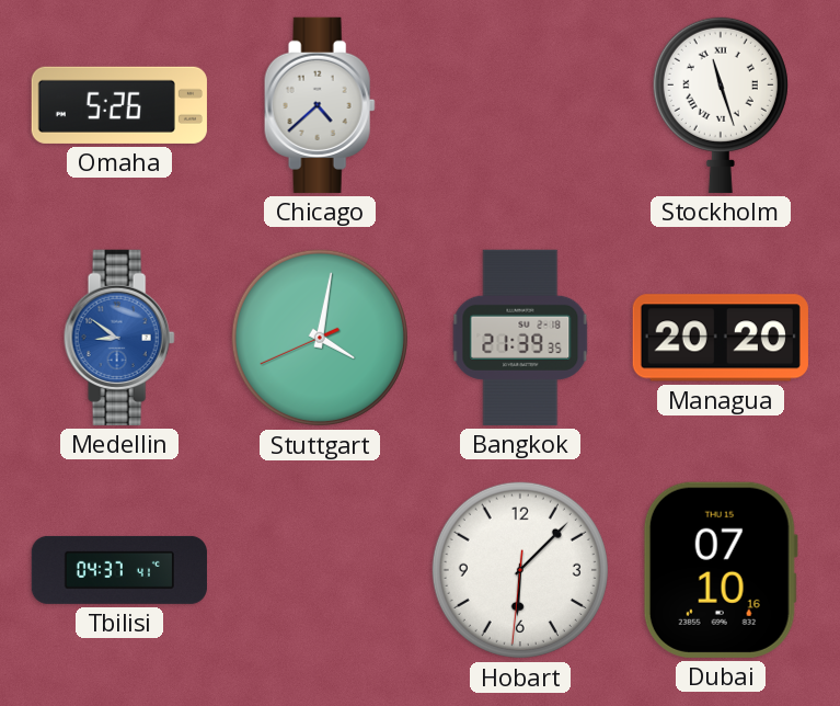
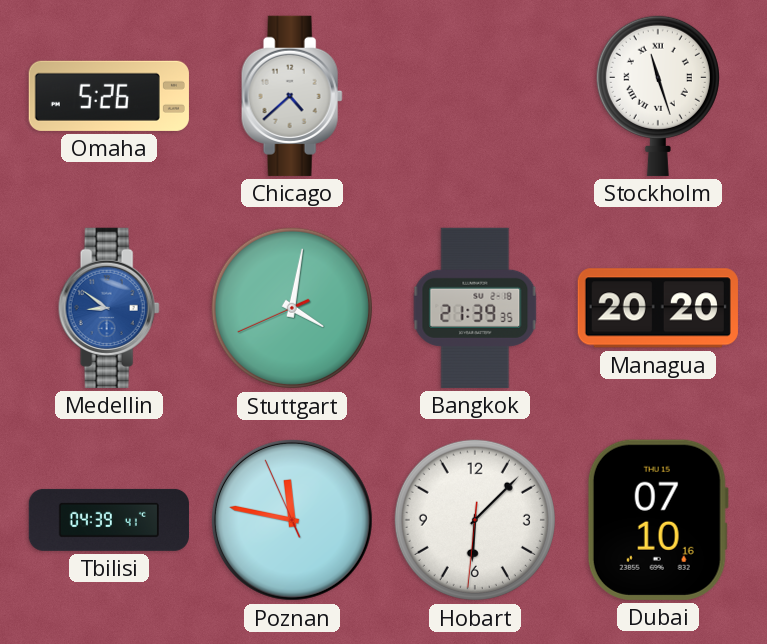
Tbilisi: 04:37 -> 04:39 (109, 520)
Poznan: none -> 11:46 (292, 520)
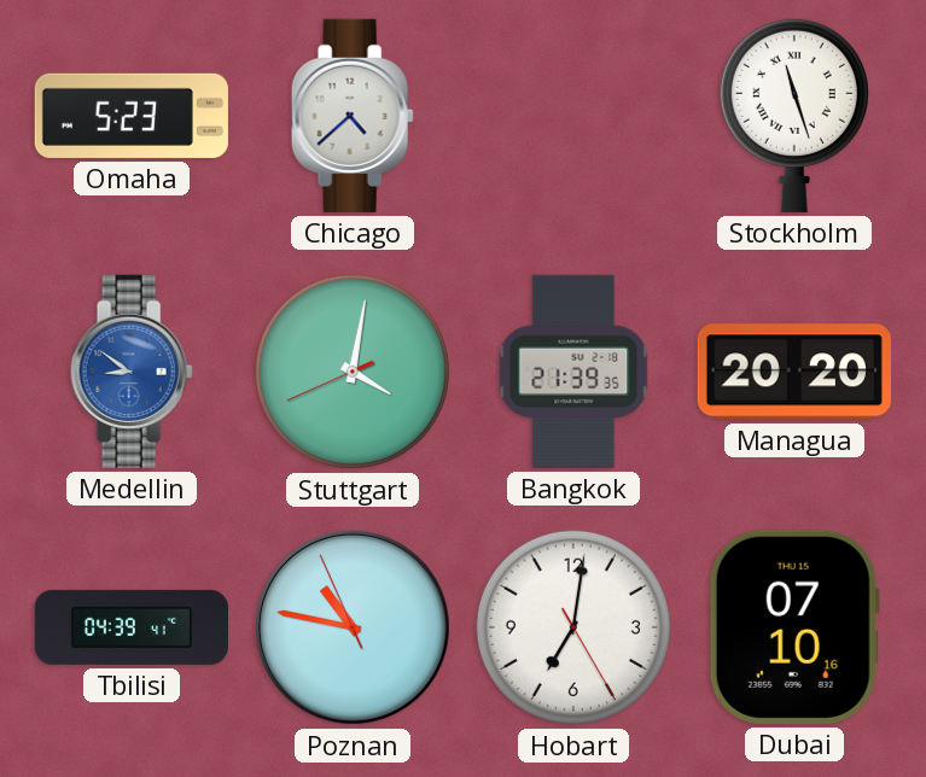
Omaha: 5:26 -> 5:23 (132, 116)
Poznan: 11:46 -> 10:46 (353, 627)
Hobart: 6:07 -> 7:01 (573, 627)
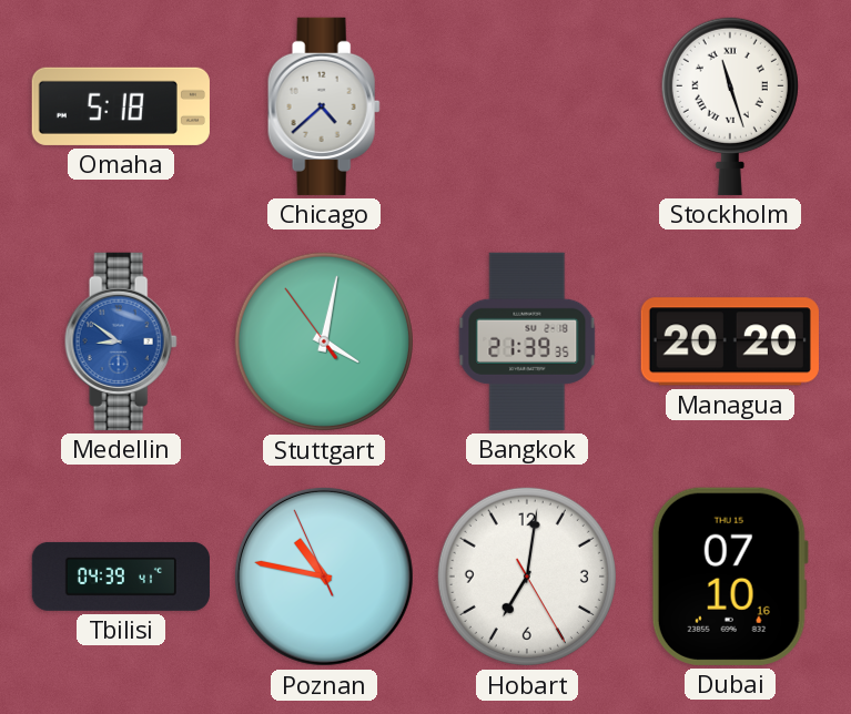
Omaha: 5:23 -> 5:18 (121, 106)
Stuttgart: 4:01:41 -> 4:01:54 (324, 341)
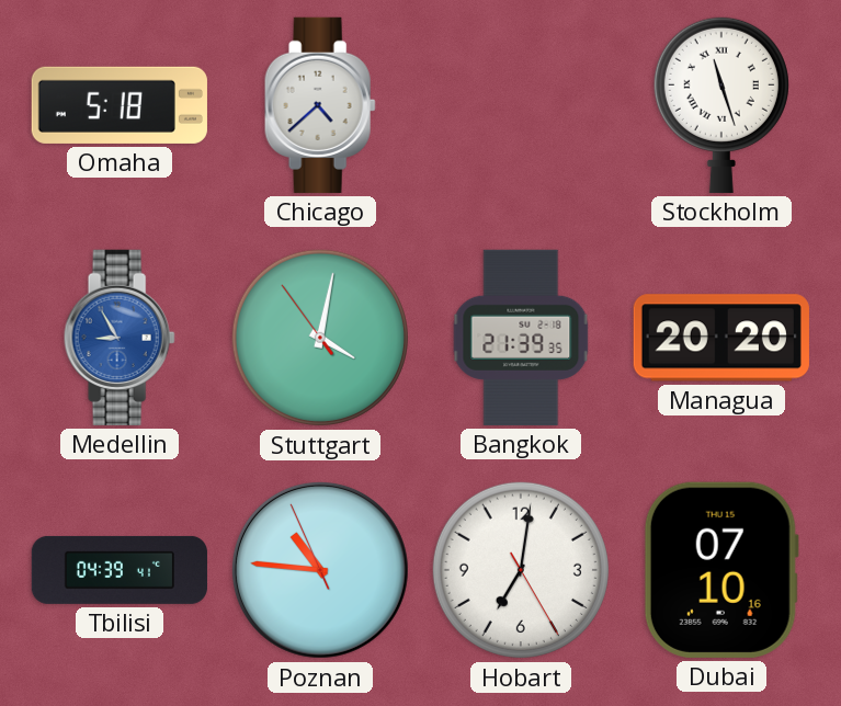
Medellin: 8:51 -> 8:55 (120, 338)
Poznan: 10:46 -> 10:45 (320, 570)
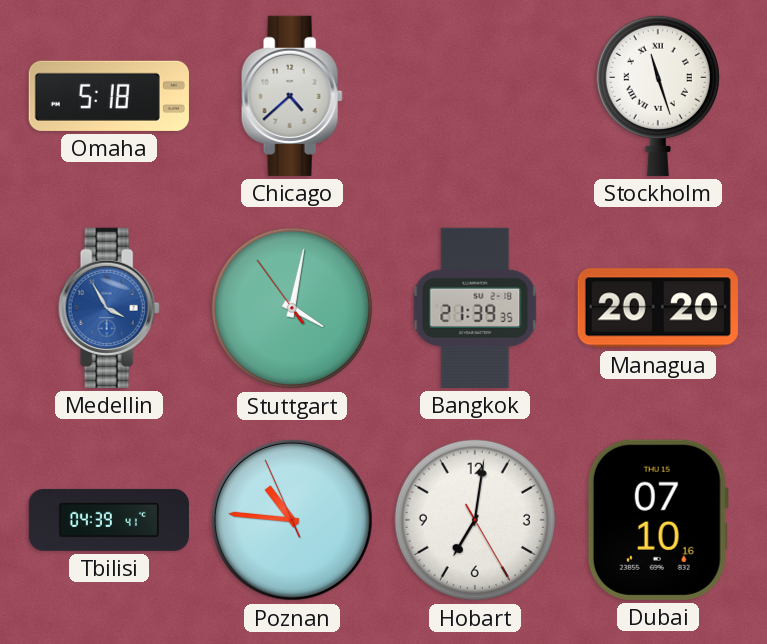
Medellin: 8:55 -> 3:55 (109, 308)
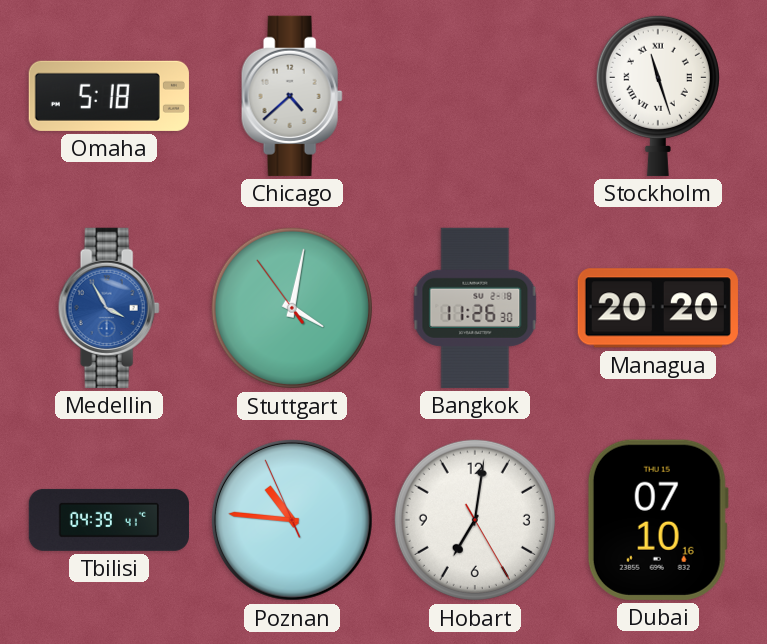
Bangkok: 21:39 -> 11:26 (475, 308)
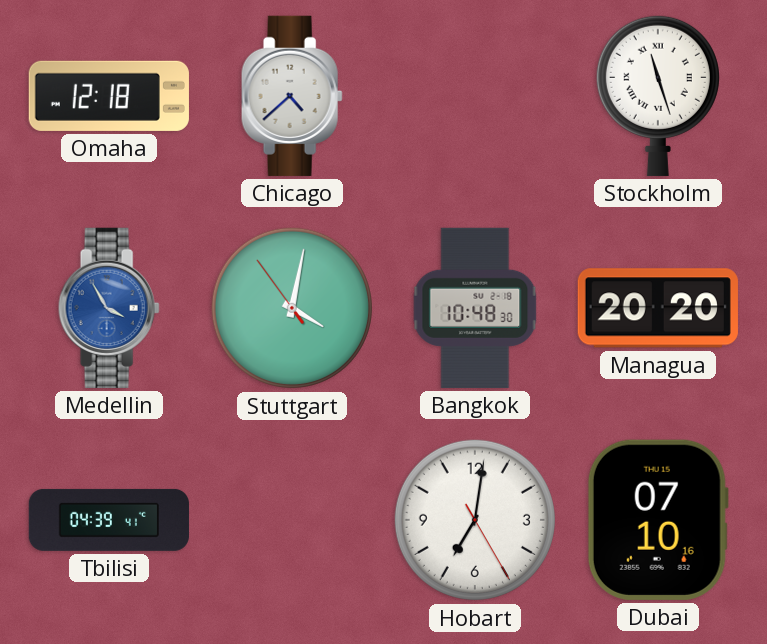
Omaha: 5:18 -> 12:18 (109, 96)
Bangkok: 11:26 -> 10:48 (475, 308)
Poznan: 10:45 -> none (292, 520)
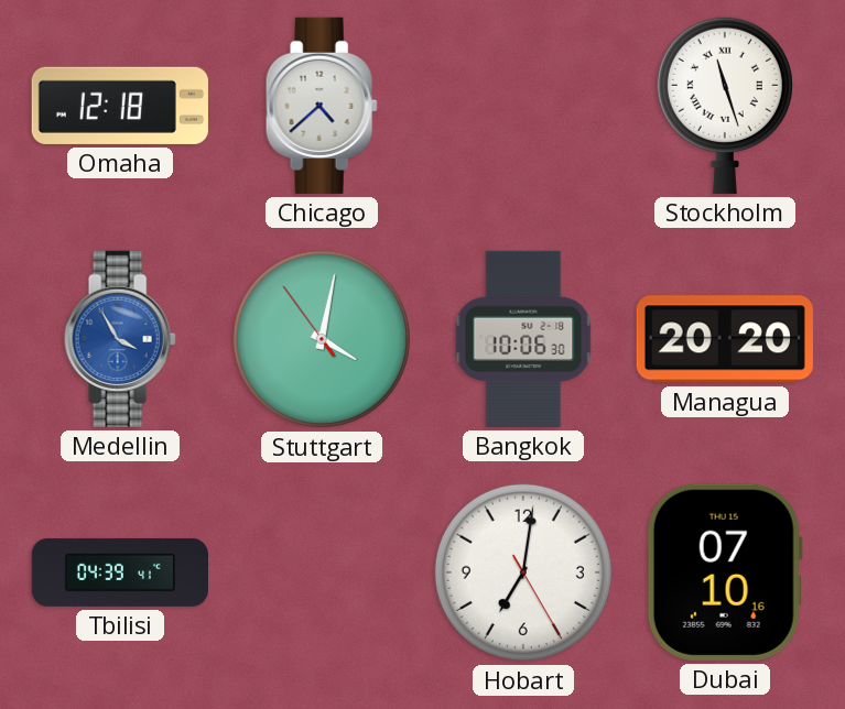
Bangkok: 10:48 -> 10:06 (523, 339)
